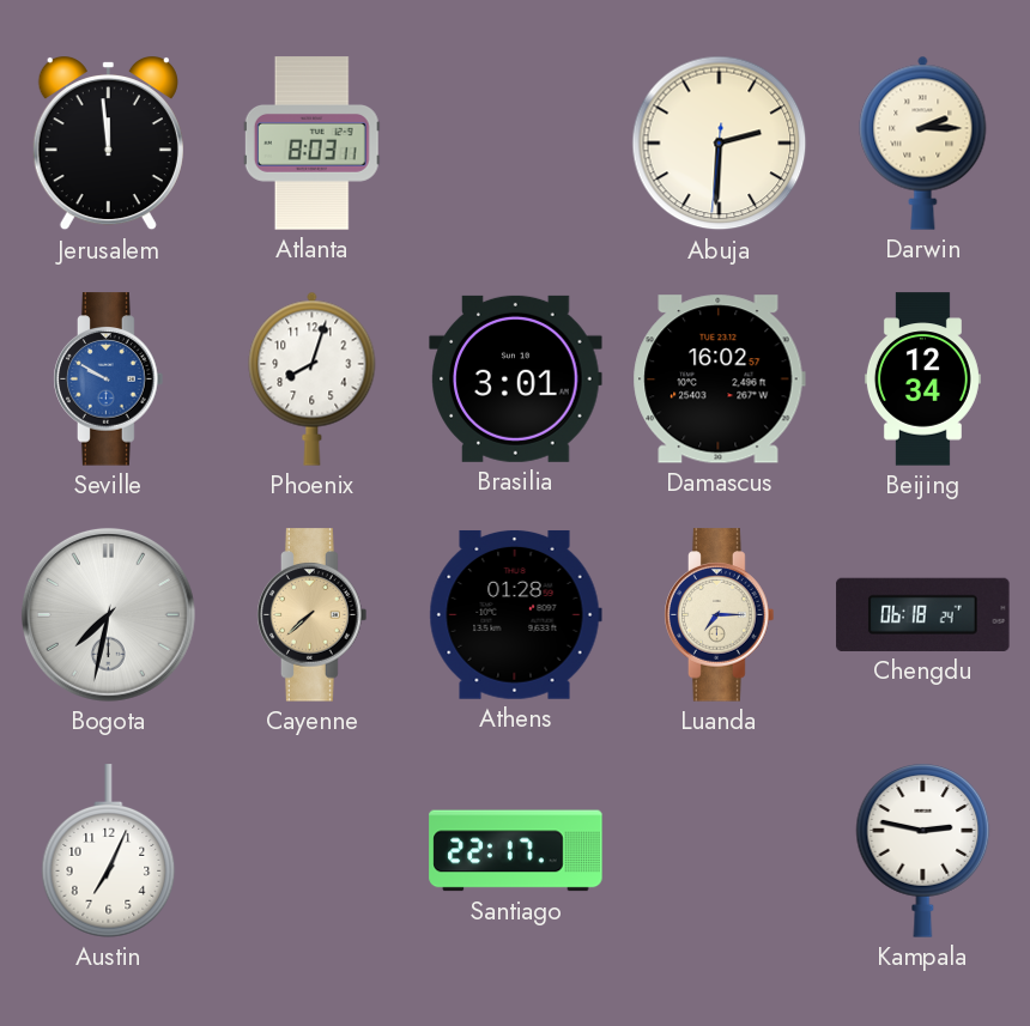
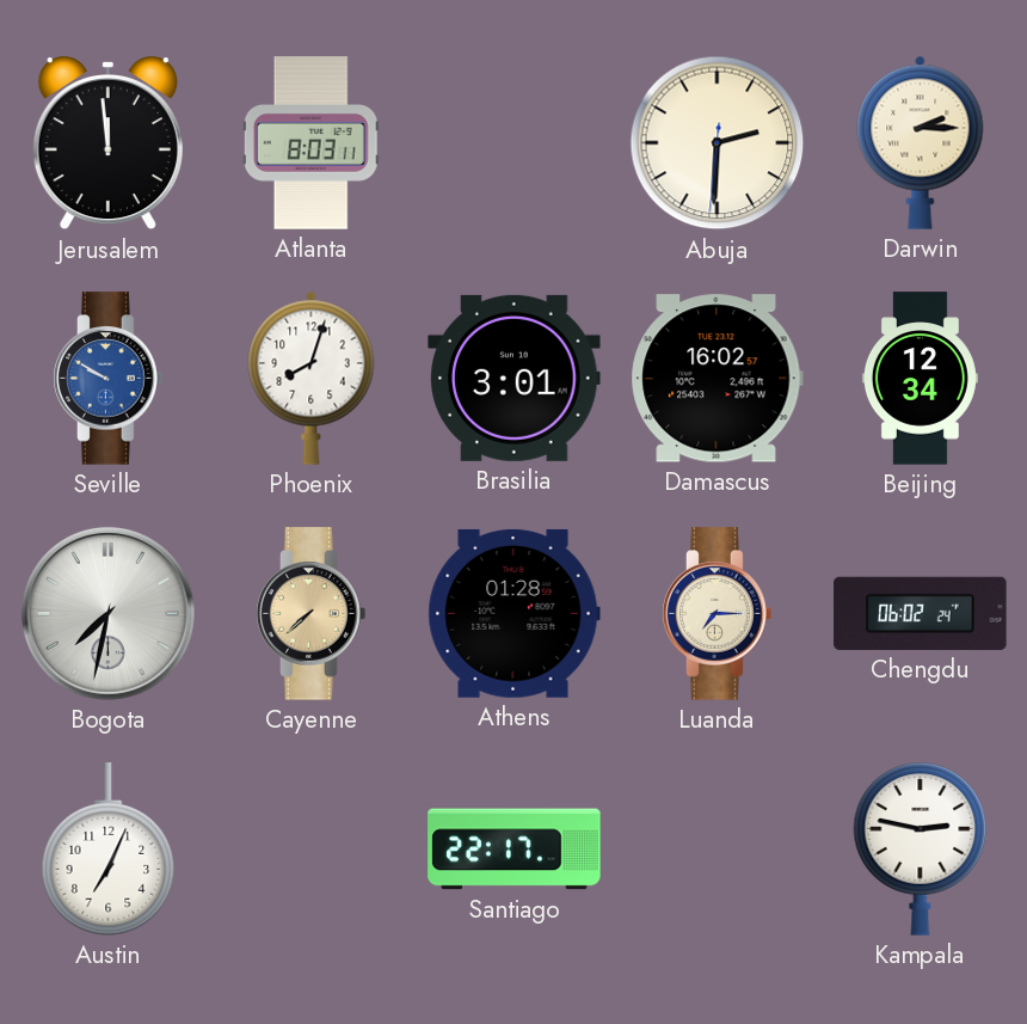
Chengdu: 06:18 -> 06:02 (921, 613)
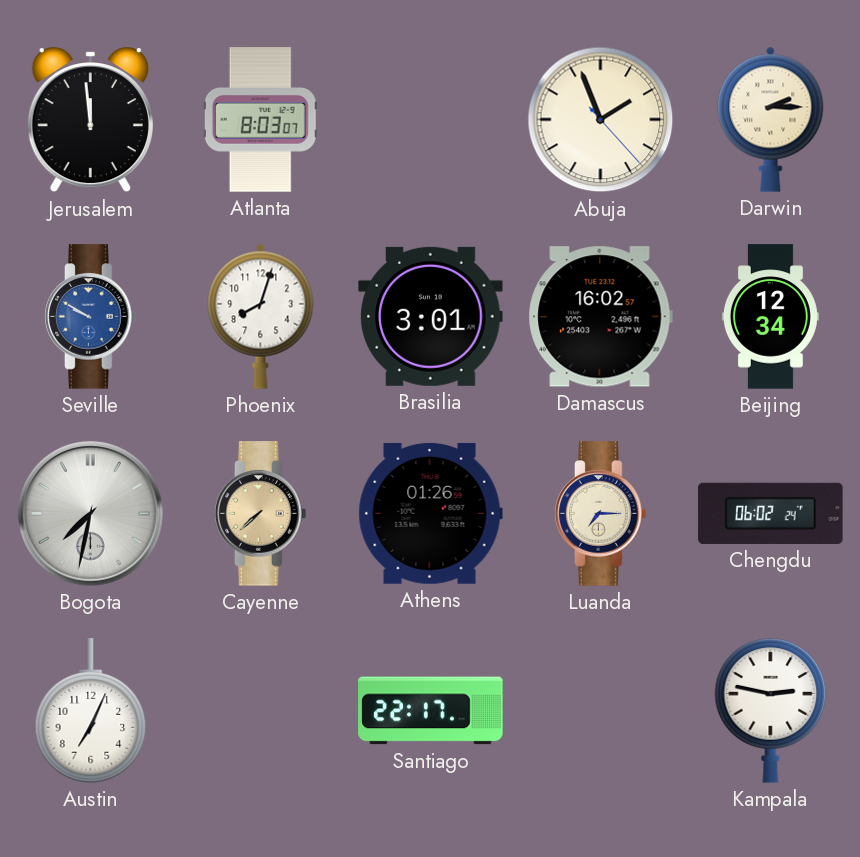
Atlanta: 8:03:11 -> 8:03:07 (260, 120)
Abuja: 2:30 -> 1:56 (601, 120)
Athens: 01:28 -> 01:26 (430, 513)
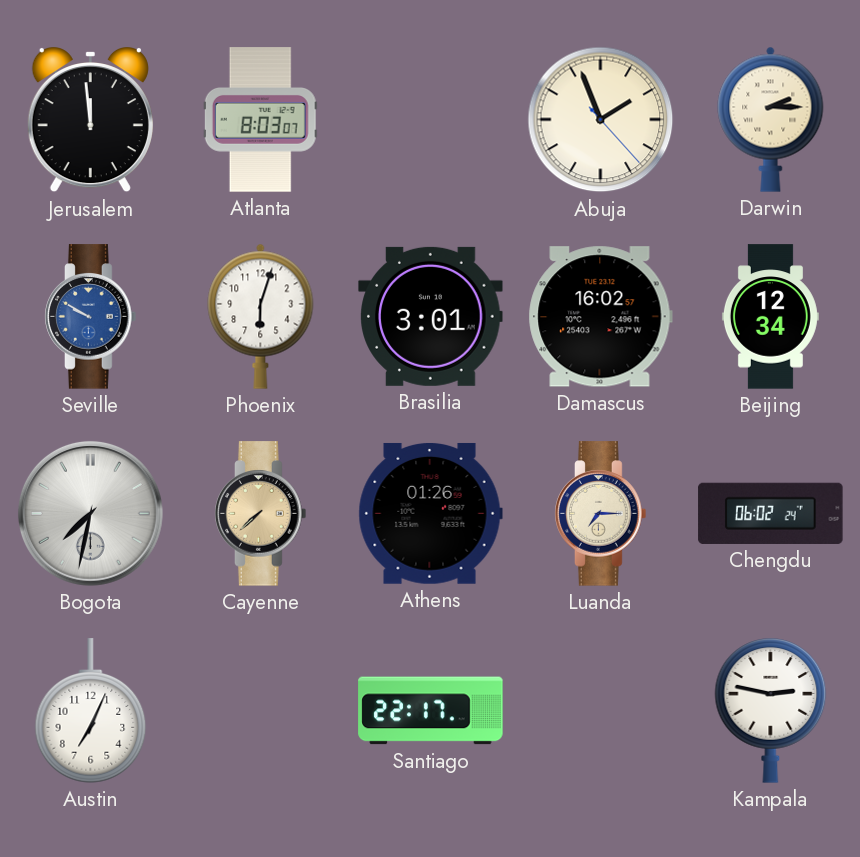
Phoenix: 8:03 -> 6:03 (261, 316)
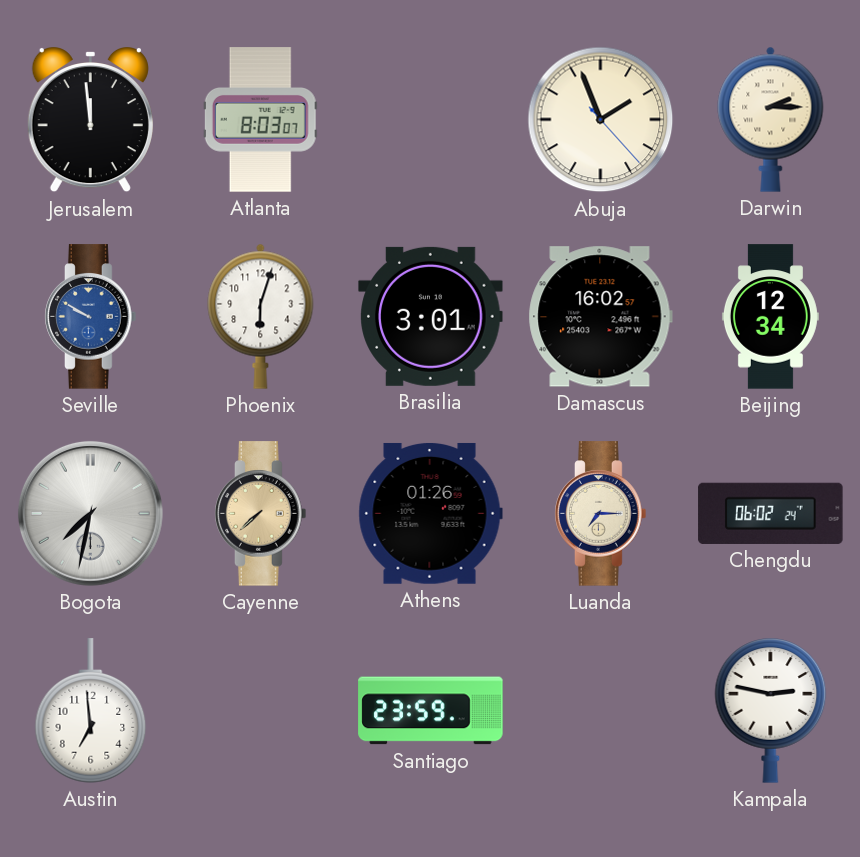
Austin: 7:04 -> 6:59 (91, 711)
Santiago: 22:17 -> 23:59 (431, 711)
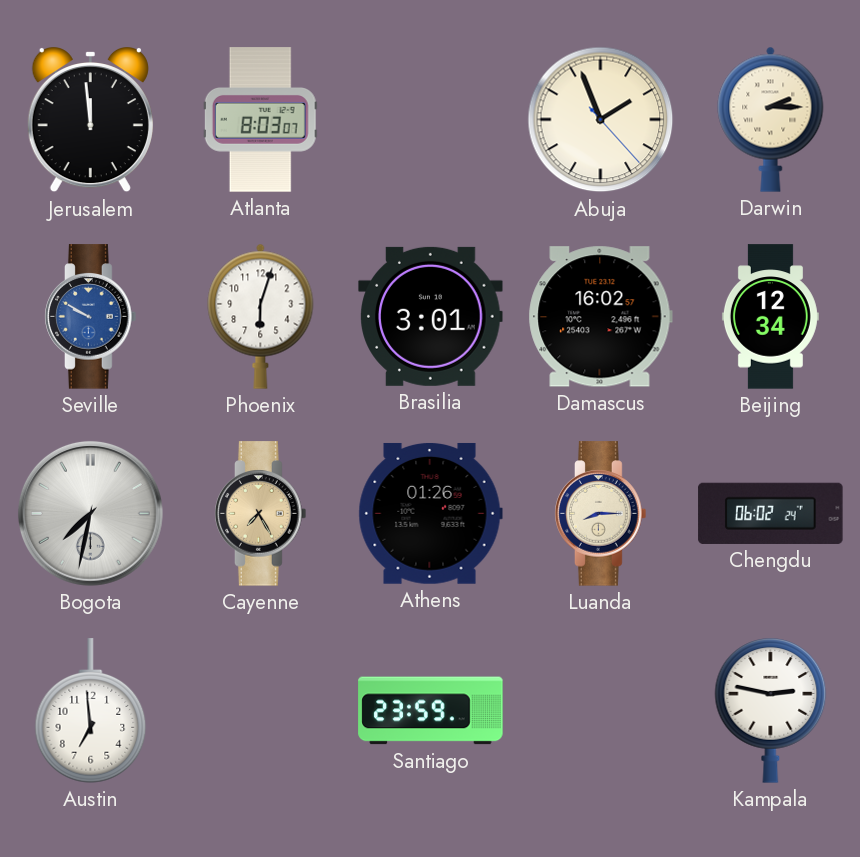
Cayenne: 7:38 -> 7:25 (261, 514)
Luanda: 7:15 -> 8:15 (601, 514)
